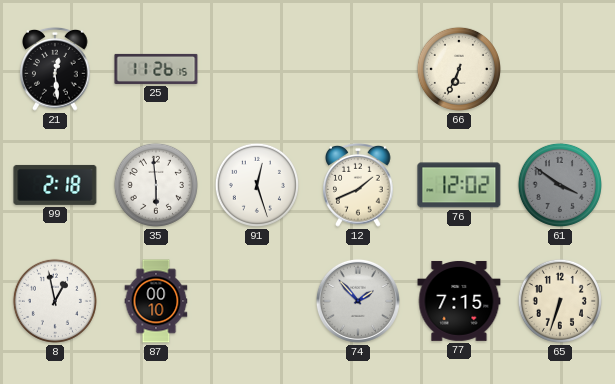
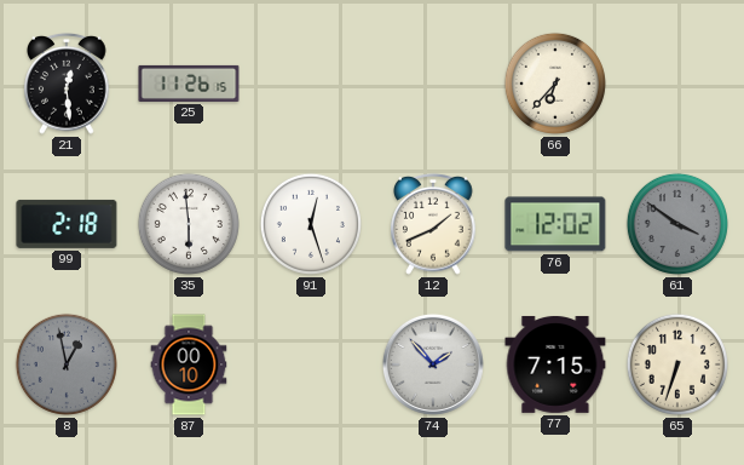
66: 6:34 -> 6:37 (555, 84)
8 dial: white -> grey (67, 364)
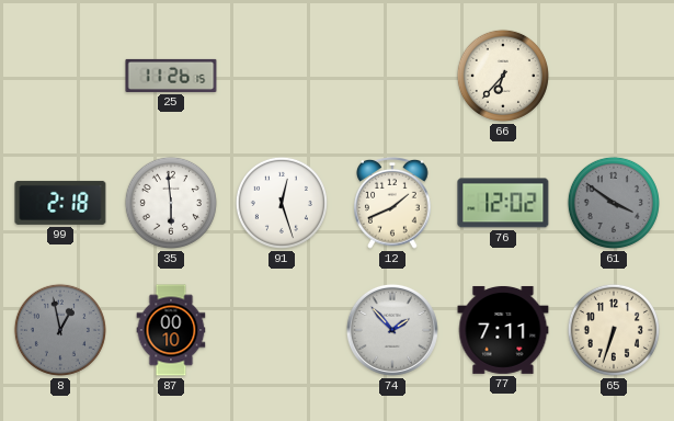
21: 12:29 -> none (67, 84)
77: 7:15 -> 7:11 (503, 330)
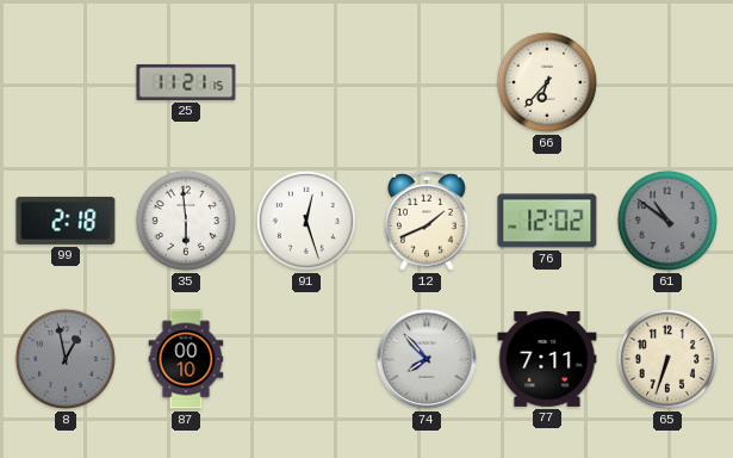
25: 11:26 -> 11:21 (186, 82)
61: 3:51 -> 10:51 (667, 221)
74: 1:53 -> 7:53 (427, 359)
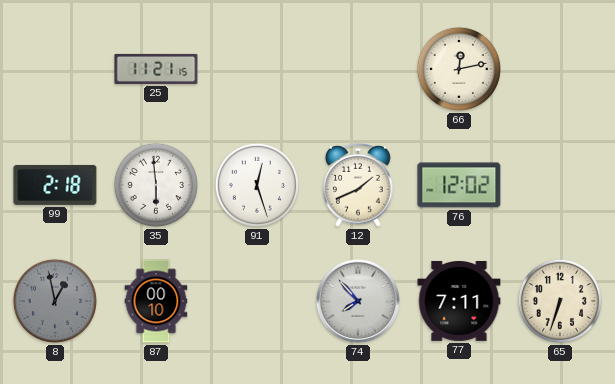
66: 6:37 -> 12:13 (459, 69)
61: 10:51 -> none (667, 221)
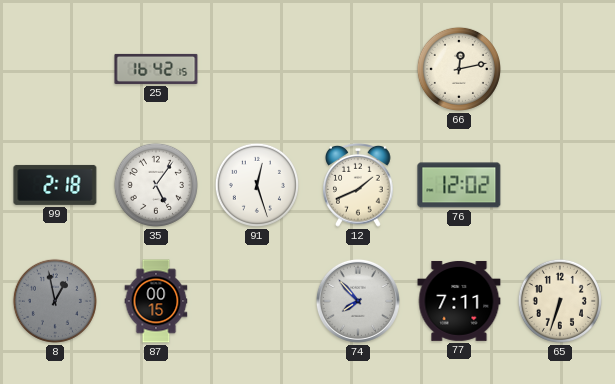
25: 11:21 -> 16:42 (156, 69)
35: 5:59 -> 5:06 (156, 185)
87: 00:10 -> 00:15 (156, 301)
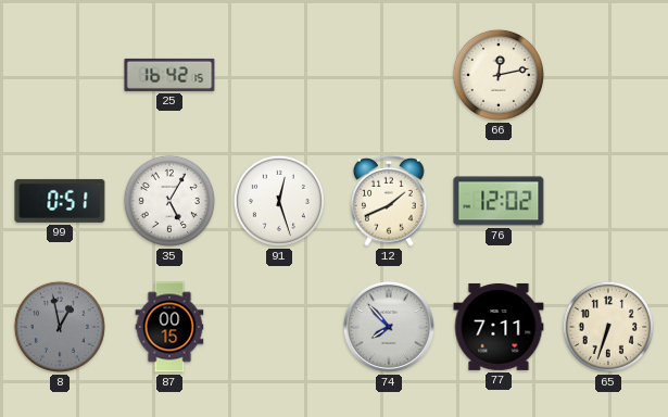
99: 2:18 -> 0:51 (60, 201)
35: 5:06 -> 5:05 (169, 201)
